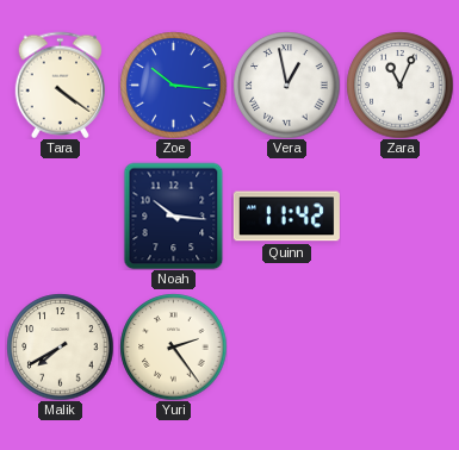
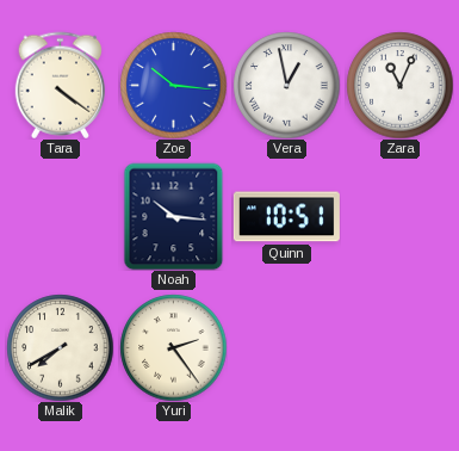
Quinn: 11:42 -> 10:51 (286, 217)
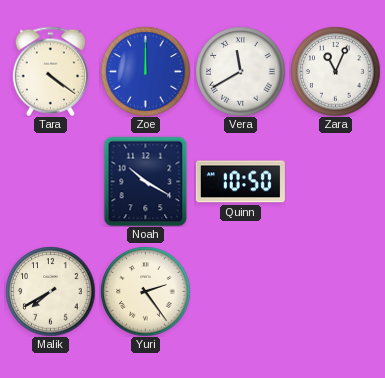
Zoe: 10:16 -> 12:00 (145, 71)
Vera: 12:58 -> 11:40 (240, 71)
Noah: 10:16 -> 10:20 (146, 181)
Quinn: 10:51 -> 10:50 (240, 182)
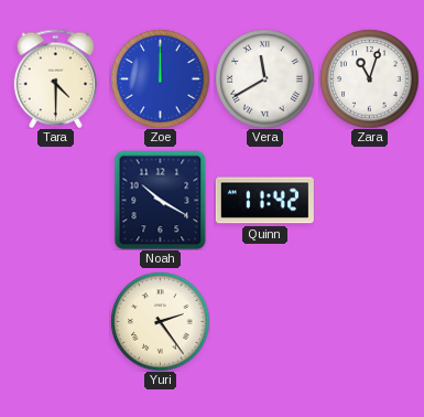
Tara: 4:21 -> 4:30 (56, 78)
Zara: 11:04 -> 11:03 (369, 78)
Quinn: 10:50 -> 11:42 (264, 201)
Malik: 7:40 -> none (50, 291)
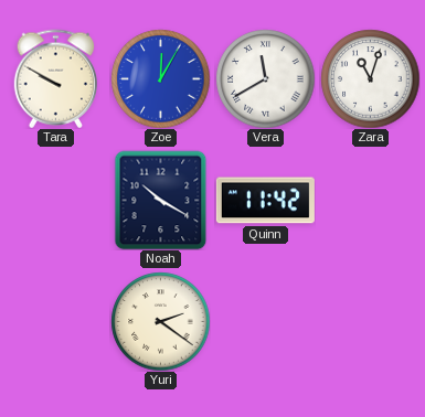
Tara: 4:30 -> 9:50 (56, 78)
Zoe: 12:00 -> 12:05 (160, 78)
Yuri: 2:24 -> 2:21 (160, 321)
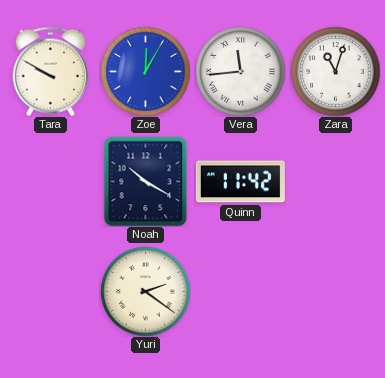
Vera: 11:40 -> 11:44 (240, 71)
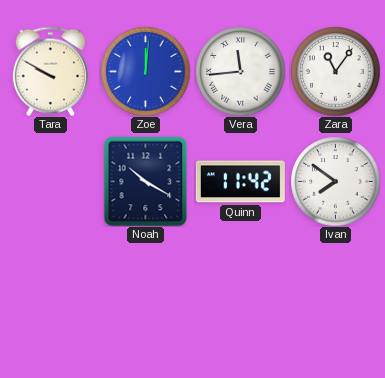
Zoe: 12:05 -> 12:01 (145, 71)
Zara: 11:03 -> 11:06 (335, 71)
Ivan: none -> 7:51 (335, 181)
Yuri: 2:21 -> none (145, 291)
